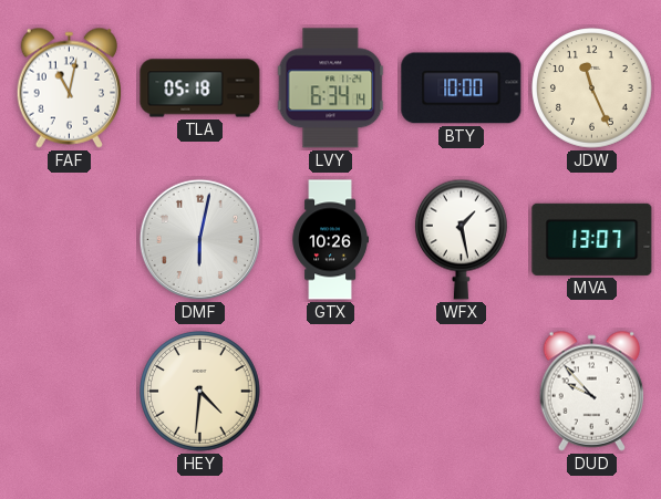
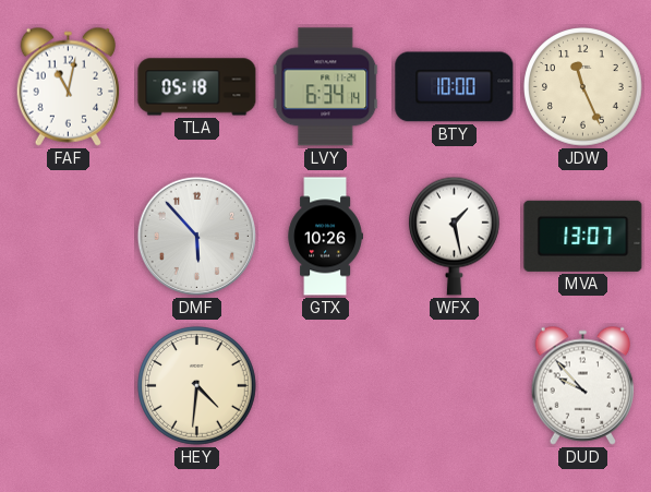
DMF: 6:02 -> 5:53 (196, 236)
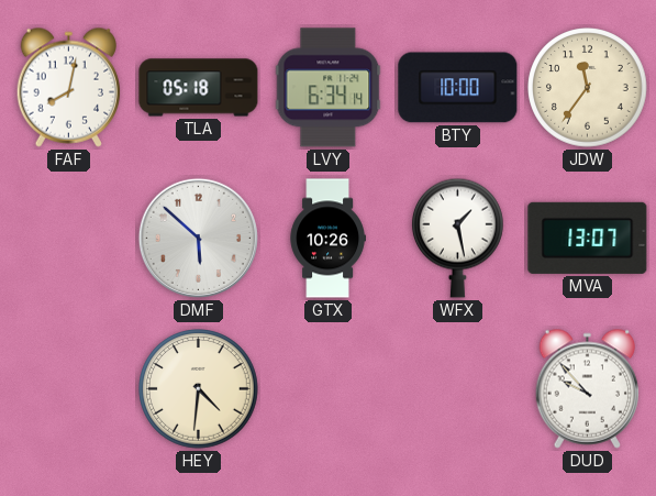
FAF: 11:02 -> 8:02 (69, 87)
JDW: 11:26 -> 11:36 (588, 88)
DMF: 5:53 -> 5:52 (198, 238)
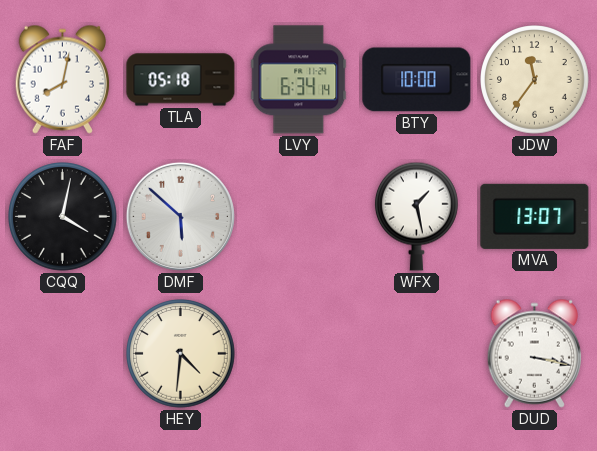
CQQ: none -> 4:02 (63, 217)
GTX: 10:26 -> none (327, 239)
DUD: 9:53 -> 3:17 (535, 353)
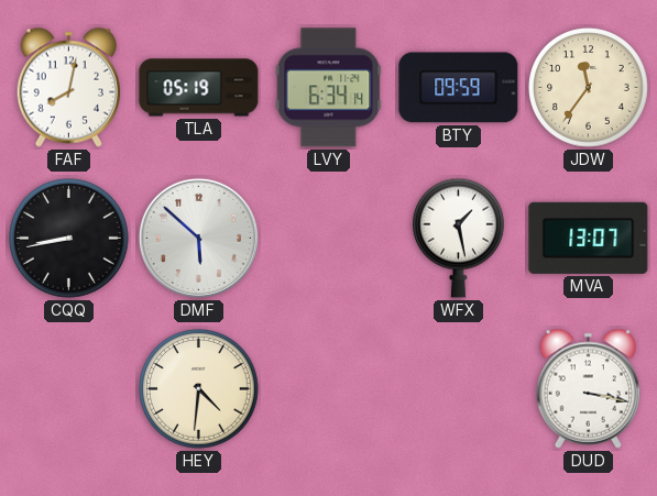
TLA: 05:18 -> 05:19 (199, 88)
BTY: 10:00 -> 09:59 (459, 88)
CQQ: 4:02 -> 8:43 (69, 239)
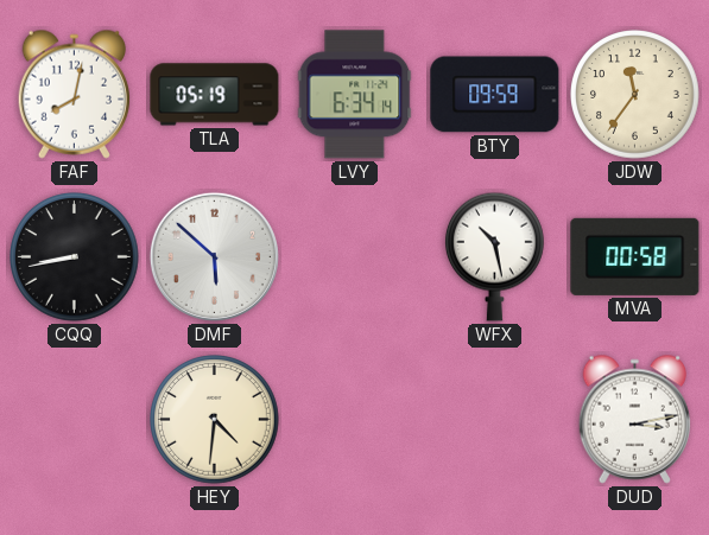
WFX: 1:28 -> 10:28 (495, 256)
MVA: 13:07 -> 00:58 (635, 256)
DUD: 3:17 -> 3:13 (635, 419)
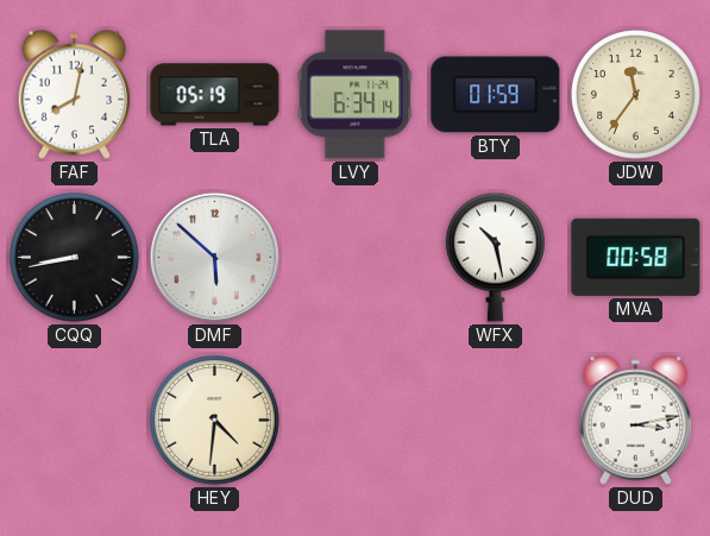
BTY: 09:59 -> 01:59 (496, 95)
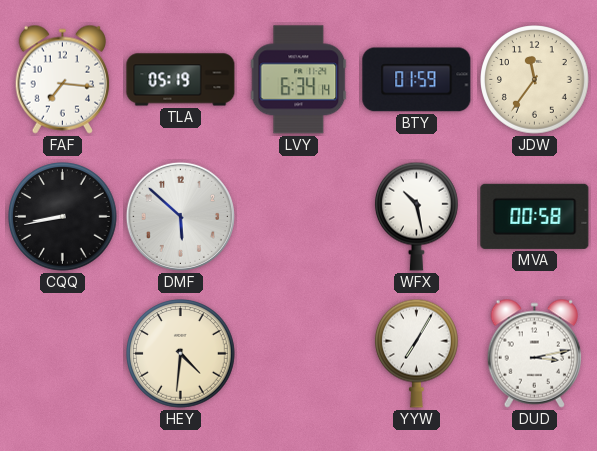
FAF: 8:02 -> 7:16 (63, 79)
YYW: none -> 7:05 (417, 353)
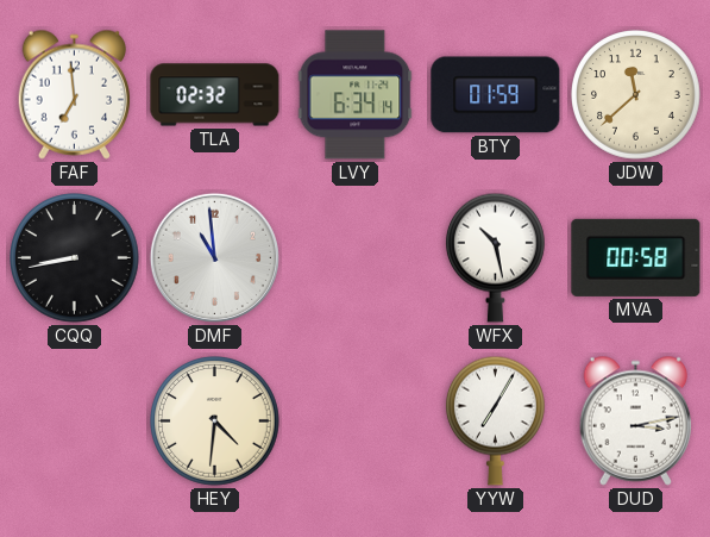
FAF: 7:16 -> 6:59 (75, 94)
TLA: 05:19 -> 02:32 (215, 95)
JDW: 11:36 -> 11:38 (636, 95)
DMF: 5:52 -> 10:59 (214, 257)
